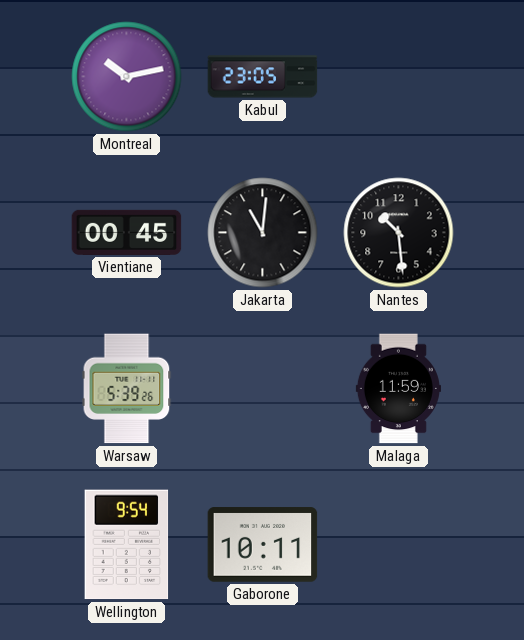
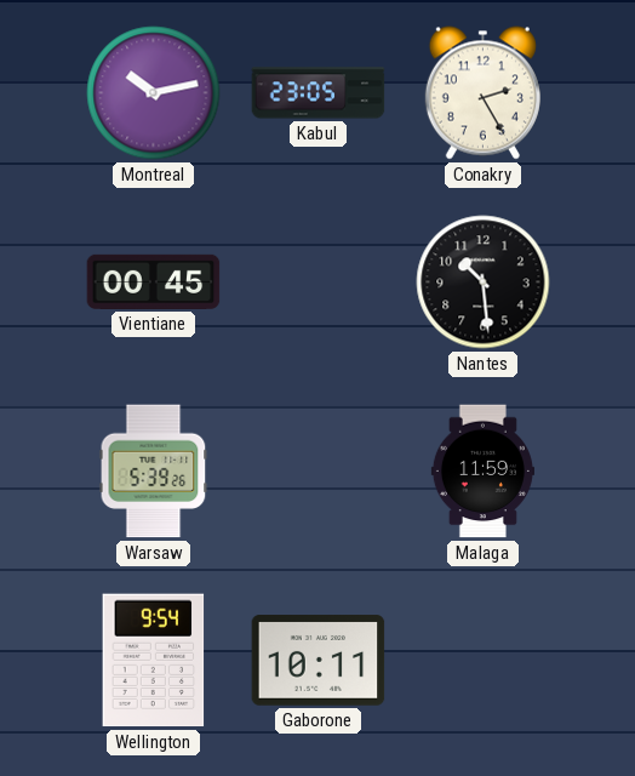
Conakry: none -> 2:25 (482, 93)
Jakarta: 11:01 -> none (263, 233)
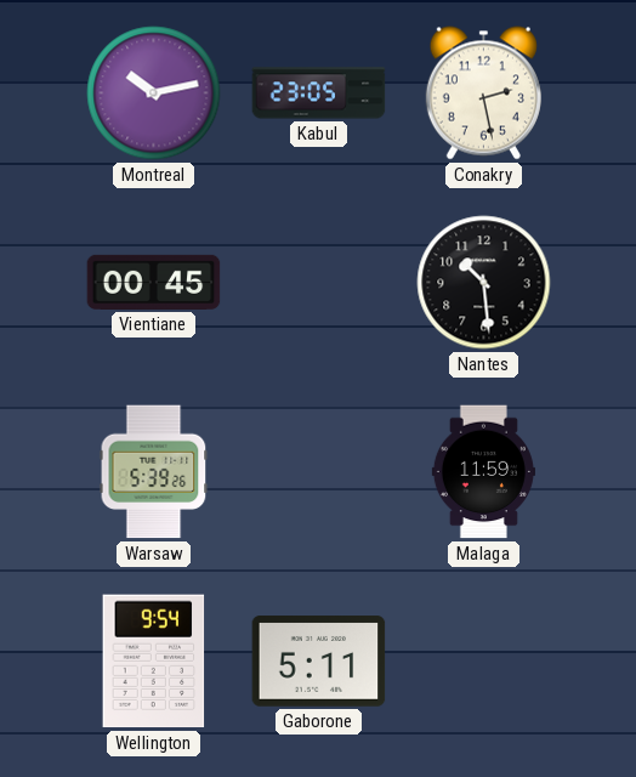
Conakry: 2:25 -> 2:28 (483, 93)
Gaborone: 10:11 -> 5:11 (319, 662)
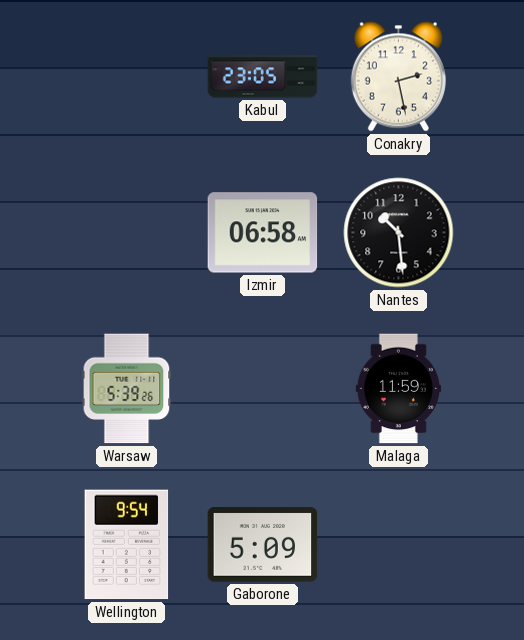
Montreal: 10:13 -> none (154, 93)
Vientiane: 00:45 -> none (154, 282)
Izmir: none -> 06:58 (263, 233)
Gaborone: 5:11 -> 5:09 (263, 545)
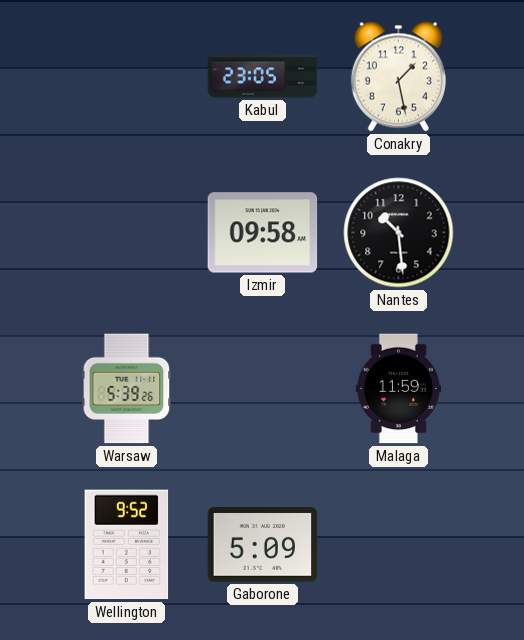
Conakry: 2:28 -> 1:28 (398, 77)
Izmir: 06:58 -> 09:58 (263, 233)
Wellington: 9:54 -> 9:52 (127, 545)
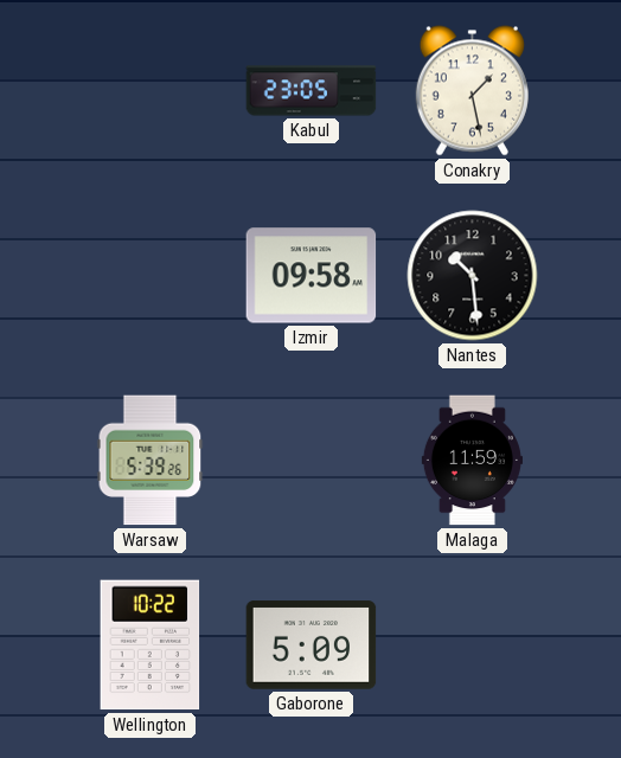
Wellington: 9:52 -> 10:22 (151, 645)
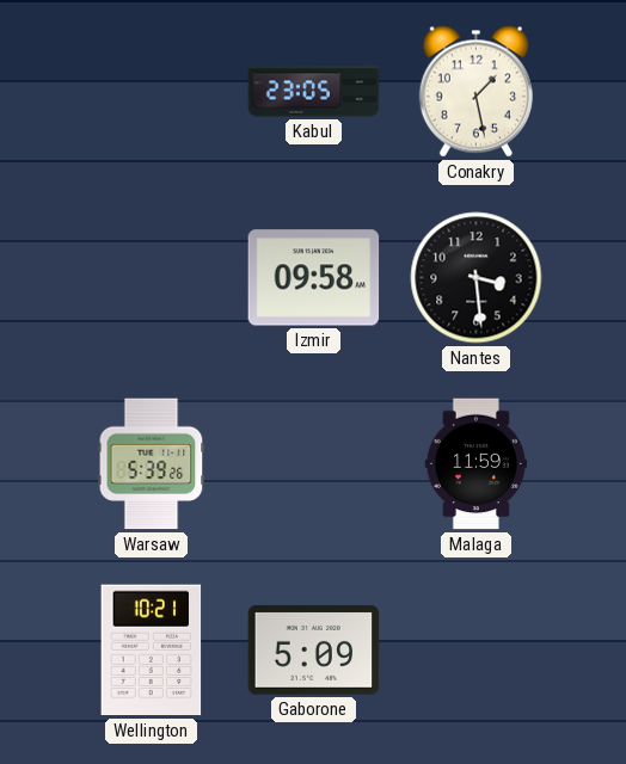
Nantes: 10:29 -> 3:29 (477, 278)
Wellington: 10:22 -> 10:21 (152, 651)
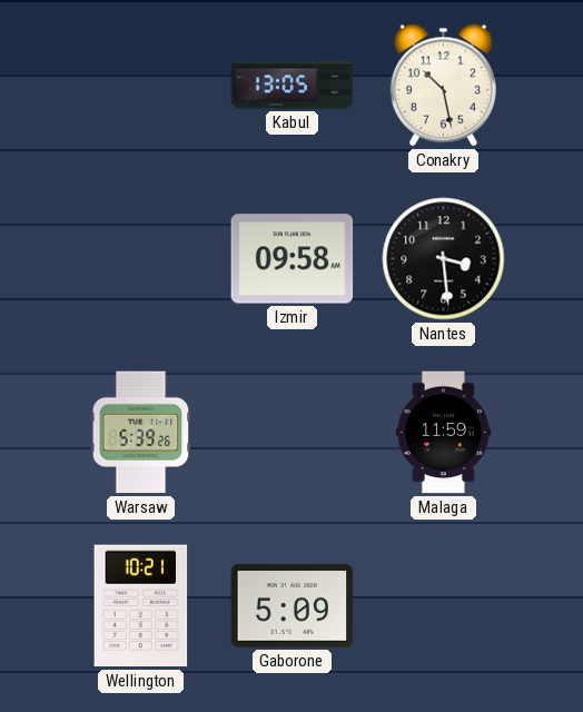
Kabul: 23:05 -> 13:05 (293, 86)
Conakry: 1:28 -> 10:28 (443, 86)
